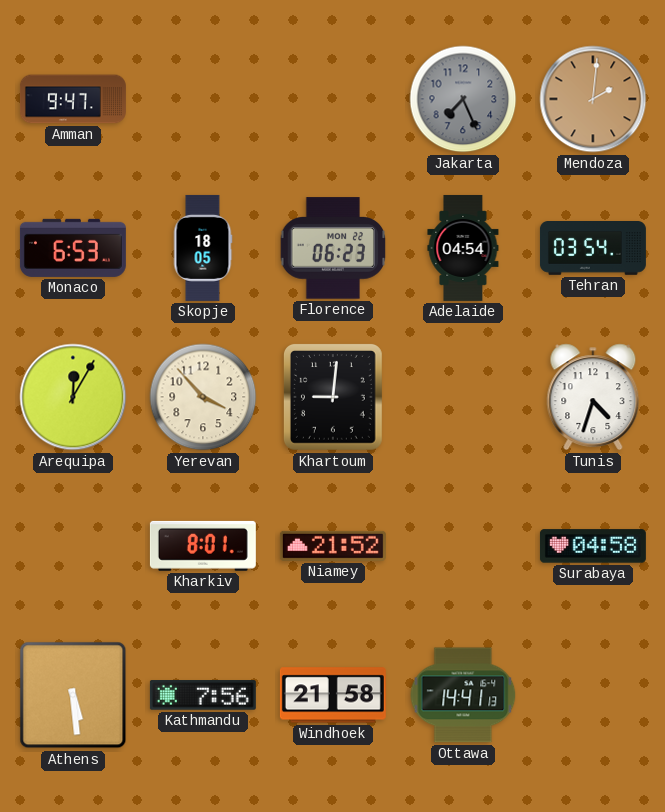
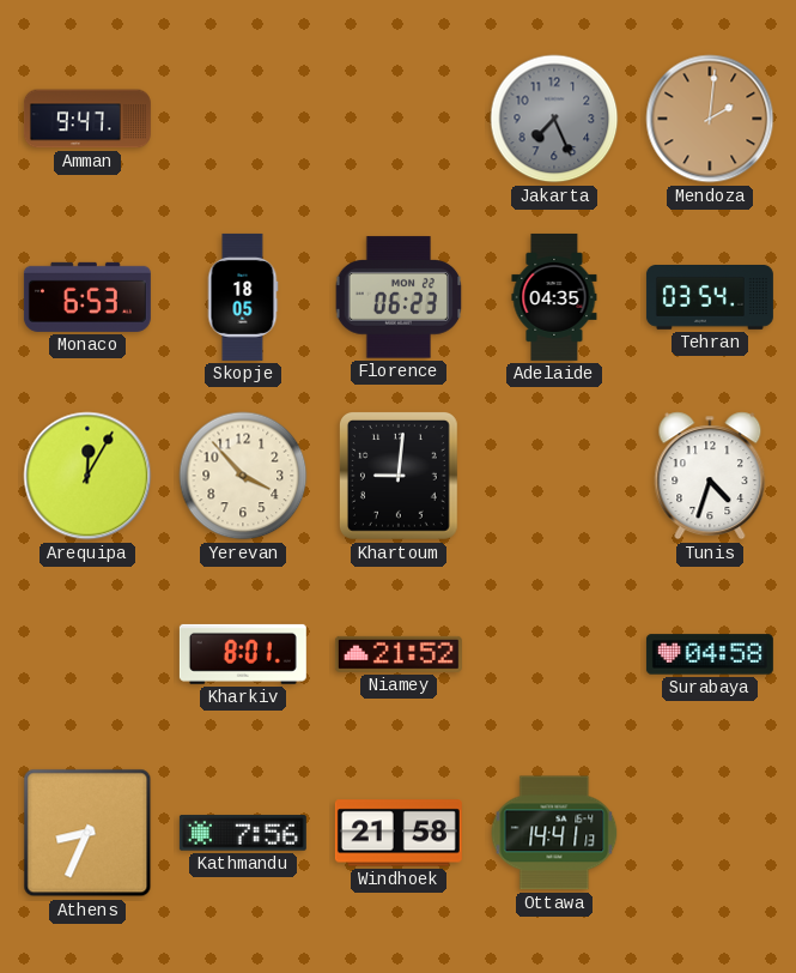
Adelaide: 04:54 -> 04:35 (554, 297)
Athens: 5:29 -> 8:34 (87, 833)
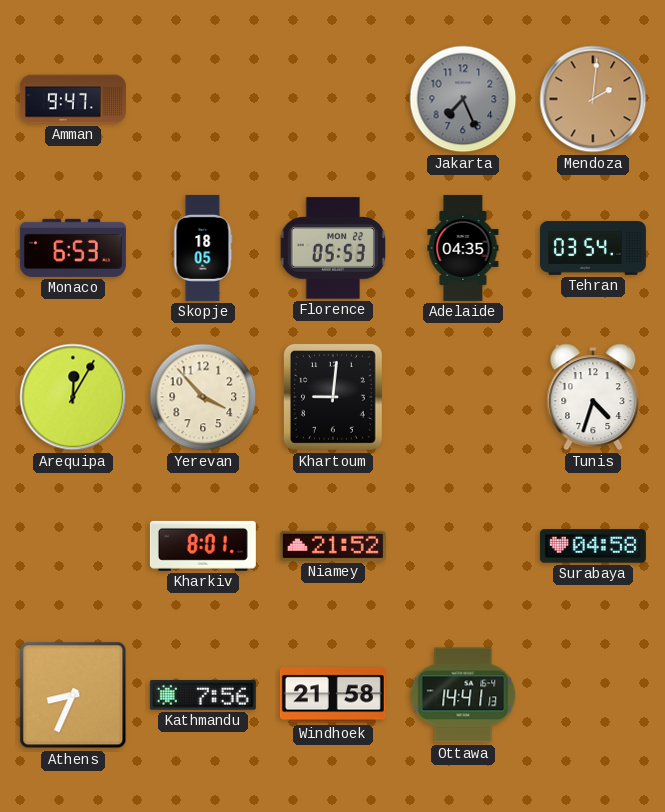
Florence: 06:23 -> 05:53 (333, 248)
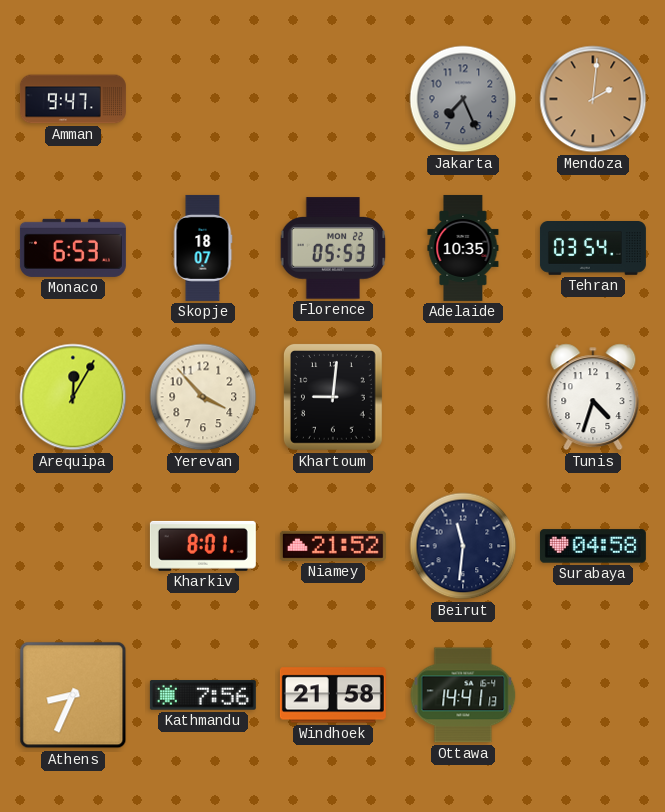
Skopje: 18:05 -> 18:07 (203, 248)
Adelaide: 04:35 -> 10:35 (463, 248)
Beirut: none -> 11:31 (463, 546)
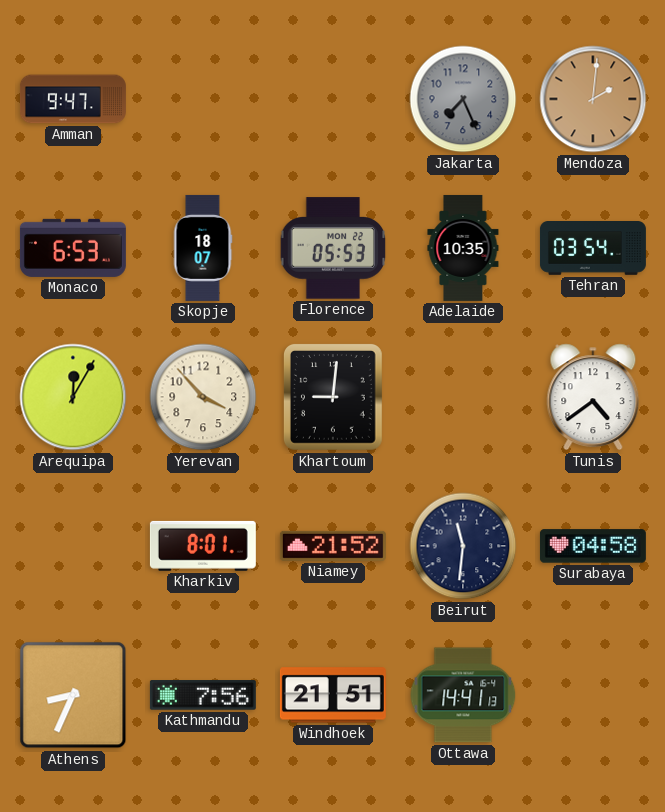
Tunis: 4:33 -> 4:39 (593, 397)
Windhoek: 21:58 -> 21:51 (333, 695)
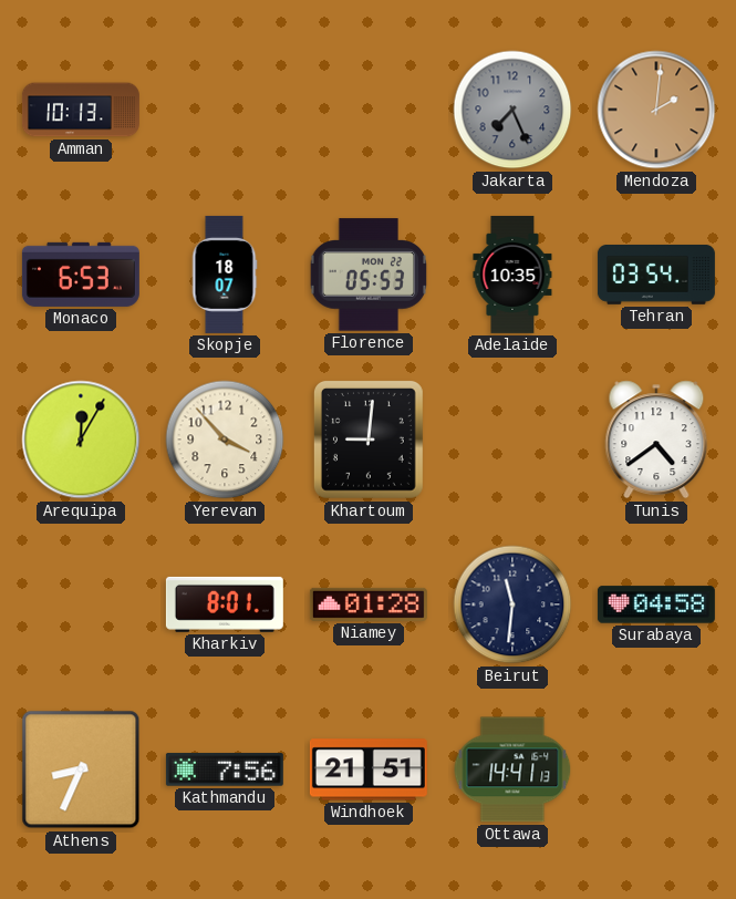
Amman: 9:47 -> 10:13 (81, 110)
Niamey: 21:52 -> 01:28 (369, 604)
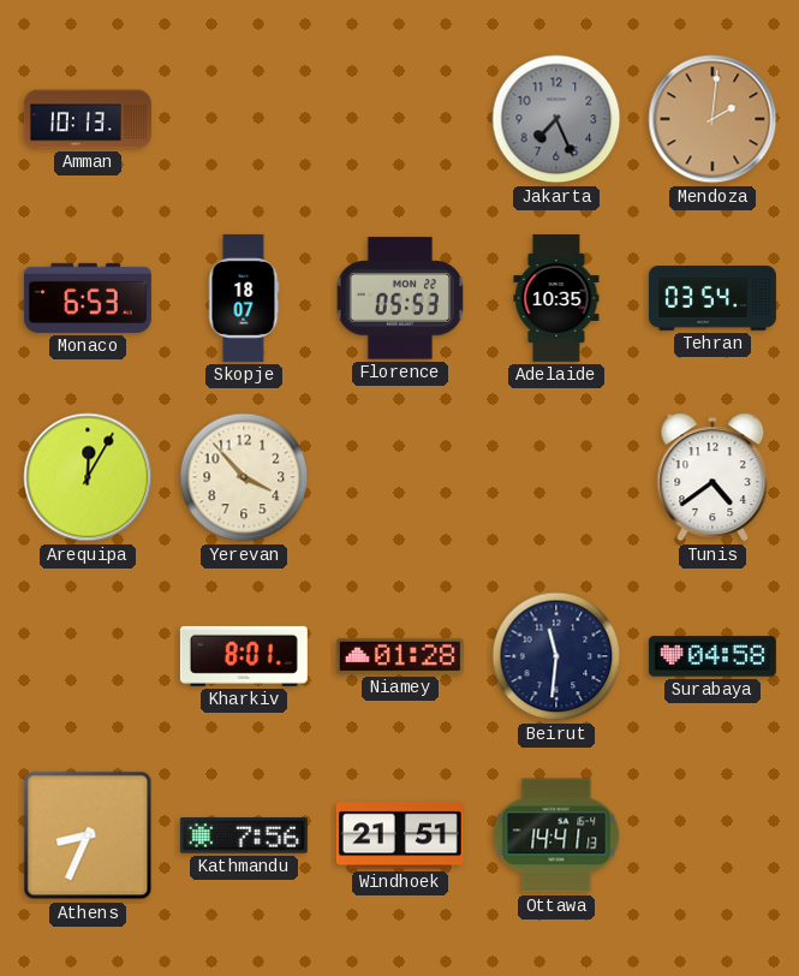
Khartoum: 9:01 -> none (369, 440)
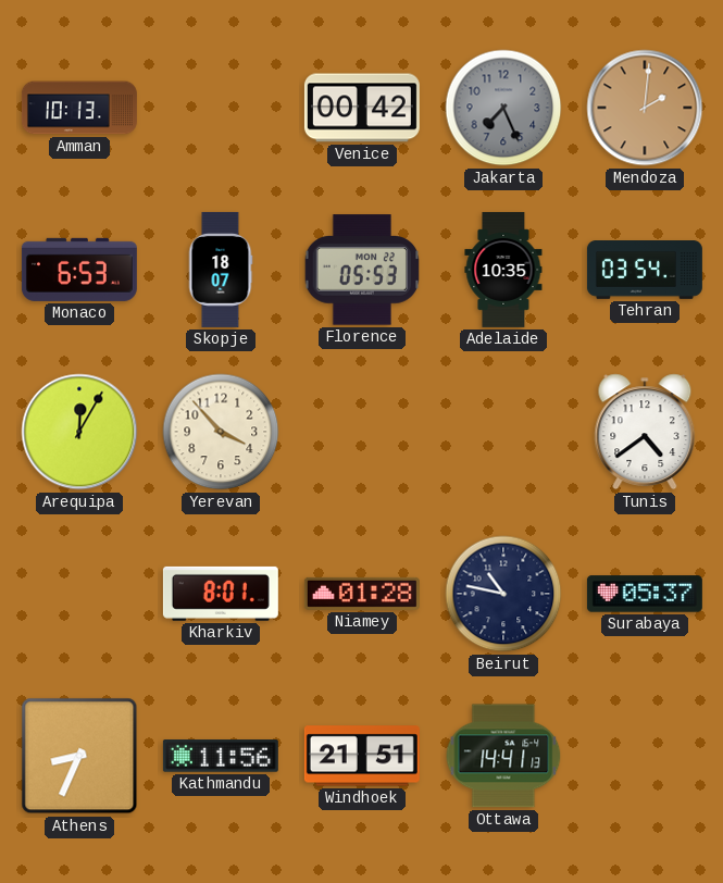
Venice: none -> 00:42 (362, 108)
Beirut: 11:31 -> 10:47 (503, 594)
Surabaya: 04:58 -> 05:37 (645, 594)
Kathmandu: 7:56 -> 11:56 (221, 756)
